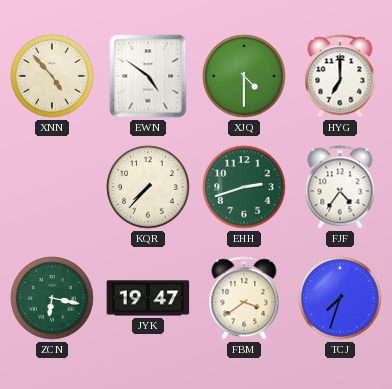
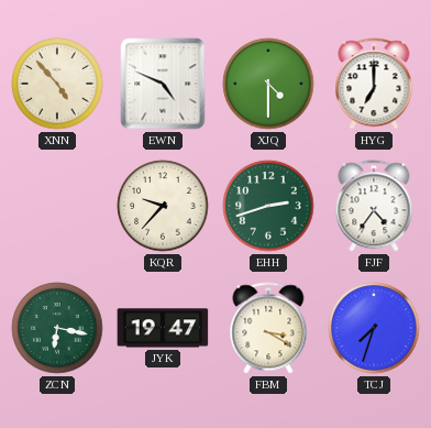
EWN: 4:51 -> 4:49 (163, 84)
KQR: 7:37 -> 9:37 (163, 206)
FBM: 3:39 -> 3:20 (268, 328)
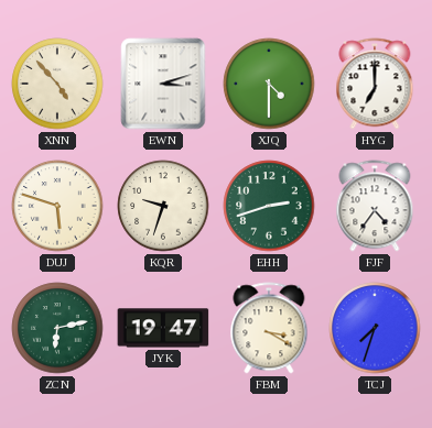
EWN: 4:49 -> 3:12 (163, 84)
DUJ: none -> 5:48 (57, 206)
KQR: 9:37 -> 9:33 (163, 206)
ZCN: 6:17 -> 6:13 (57, 328)
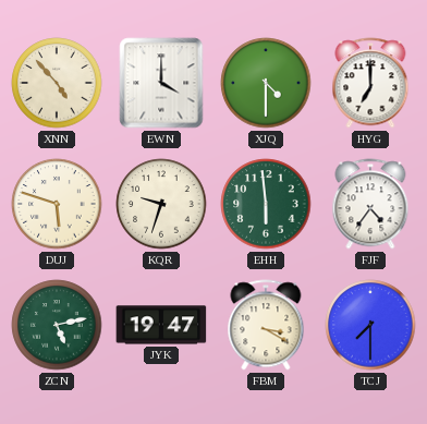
EWN: 3:12 -> 4:00 (161, 83)
EHH: 2:42 -> 5:59 (266, 204)
ZCN: 6:13 -> 5:13 (57, 325)
TCJ: 7:33 -> 7:30 (370, 325)
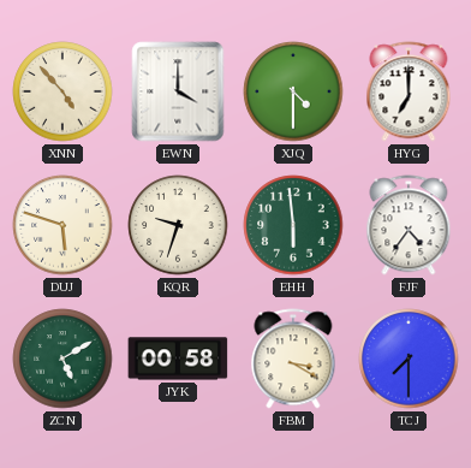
ZCN: 5:13 -> 5:10 (62, 359)
JYK: 19:47 -> 00:58 (178, 359)
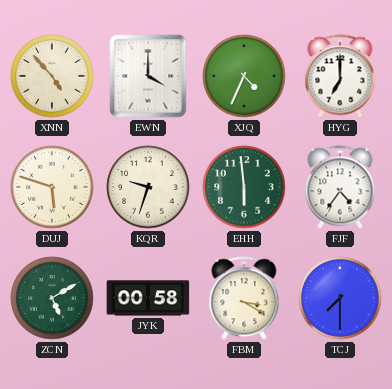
XJQ: 4:30 -> 4:34 (244, 76)
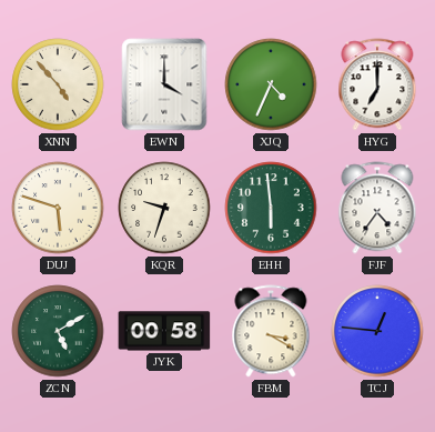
TCJ: 7:30 -> 12:46 (377, 331)
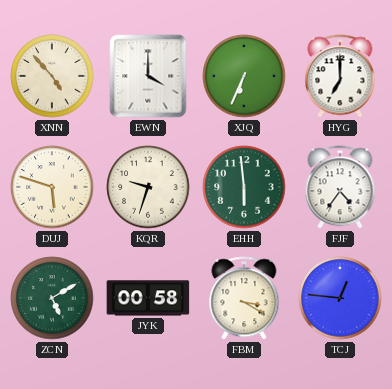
XJQ: 4:34 -> 6:34 (244, 76)
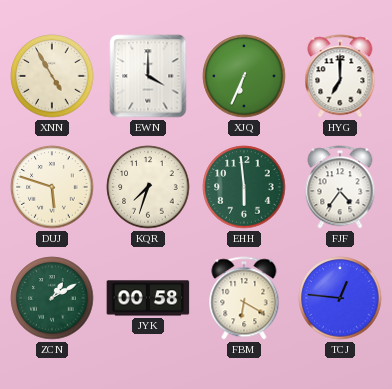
XNN: 4:53 -> 4:55 (52, 76)
KQR: 9:33 -> 7:33 (148, 187)
ZCN: 5:10 -> 1:10 (52, 298)
FBM: 3:20 -> 6:20 (244, 298)
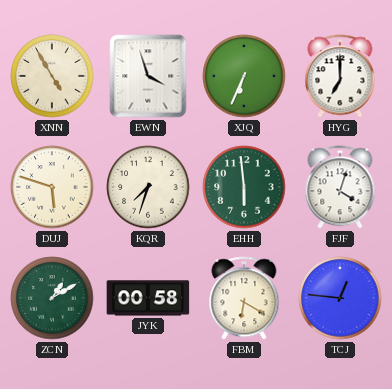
EWN: 4:00 -> 3:57 (148, 76)
FJF: 4:36 -> 4:03 (340, 187)
